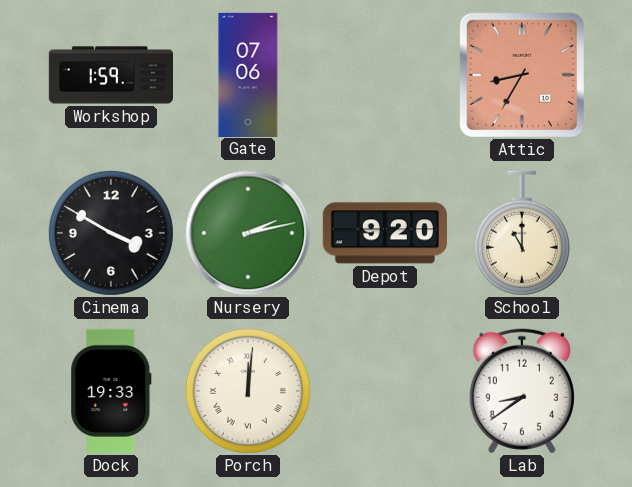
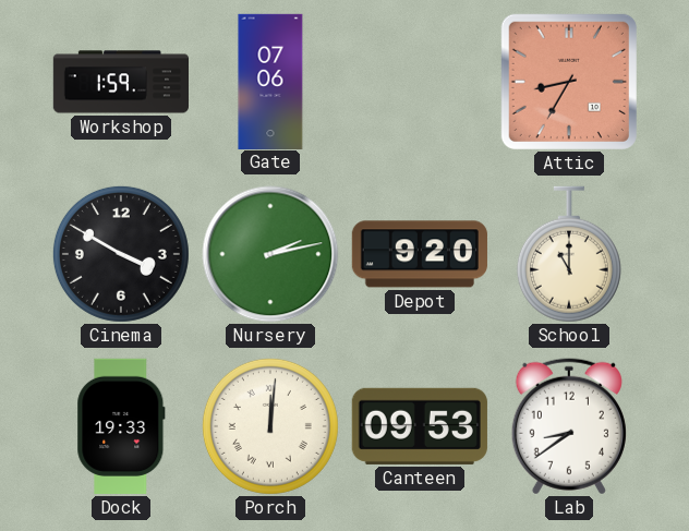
Canteen: none -> 09:53 (420, 426)
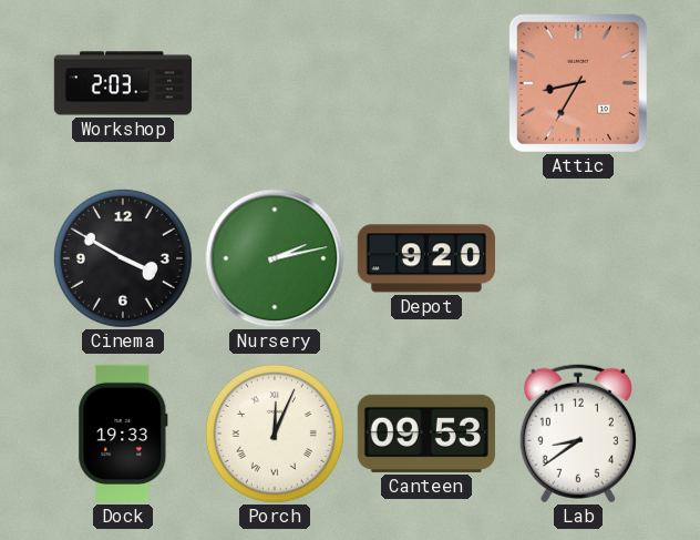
Workshop: 1:59 -> 2:03 (122, 83)
Gate: 07:06 -> none (270, 81)
School: 11:00 -> none (569, 254)
Porch: 12:01 -> 12:04 (275, 434)
